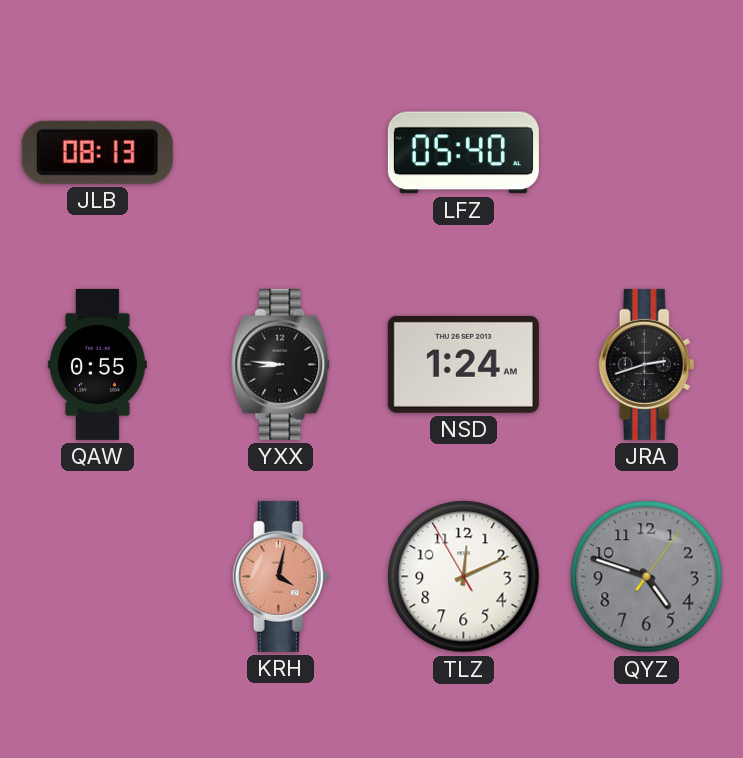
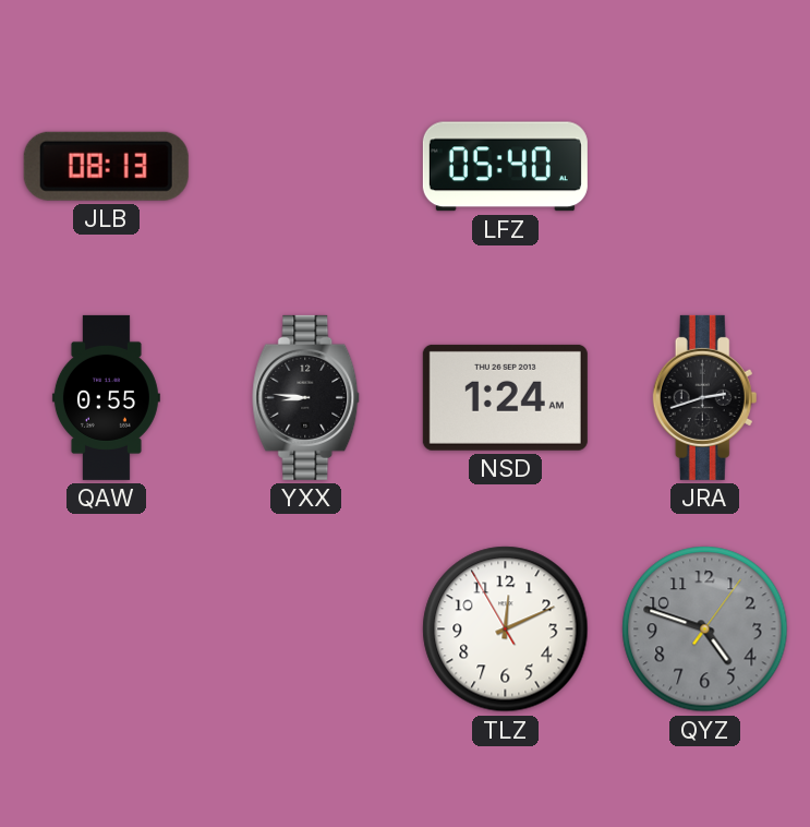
KRH: 4:02 -> none (281, 576)
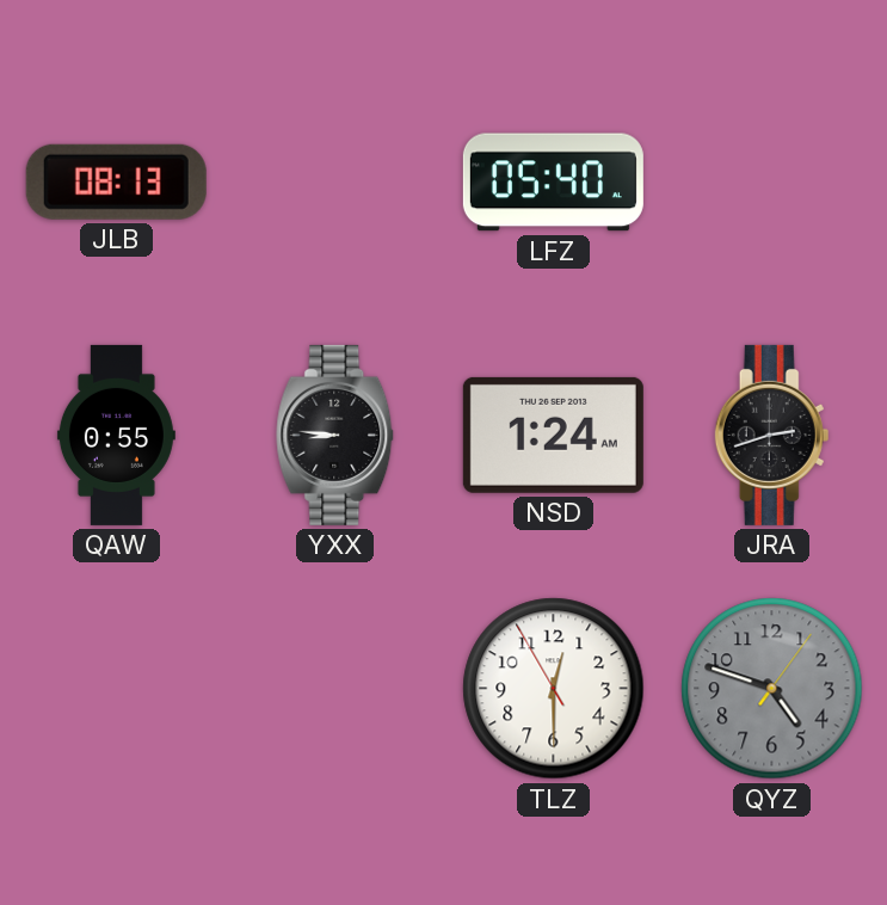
TLZ: 12:10 -> 12:29 (554, 689)
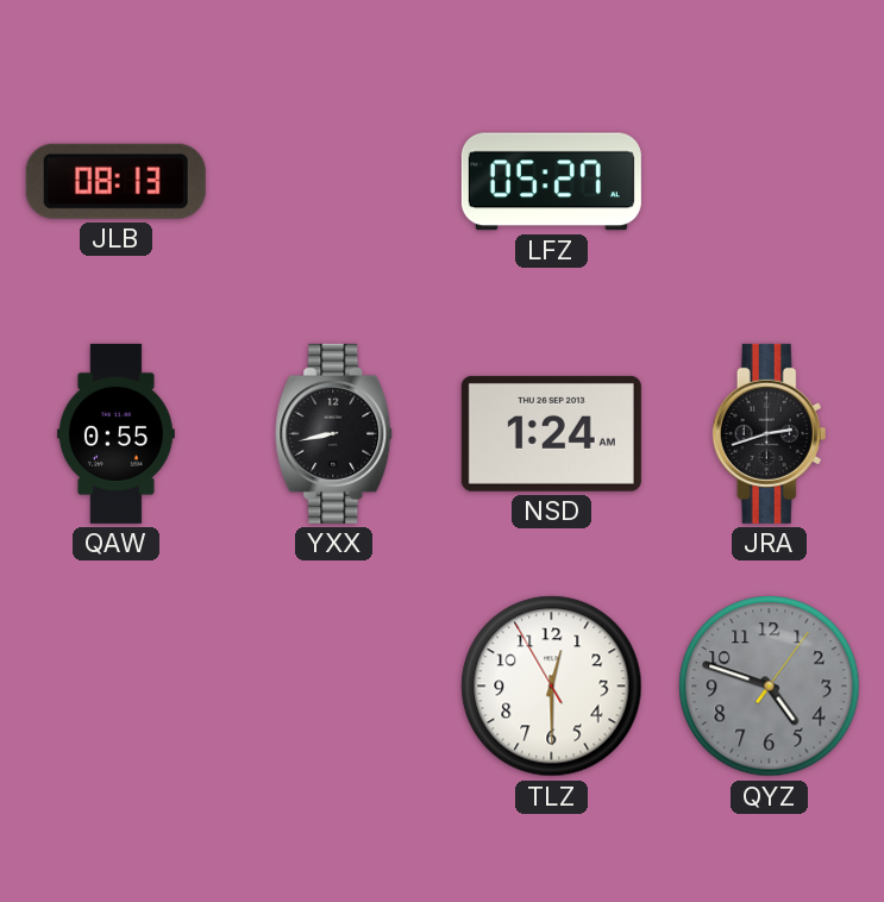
LFZ: 05:40 -> 05:27 (551, 182)
YXX: 8:46 -> 8:43 (334, 433)
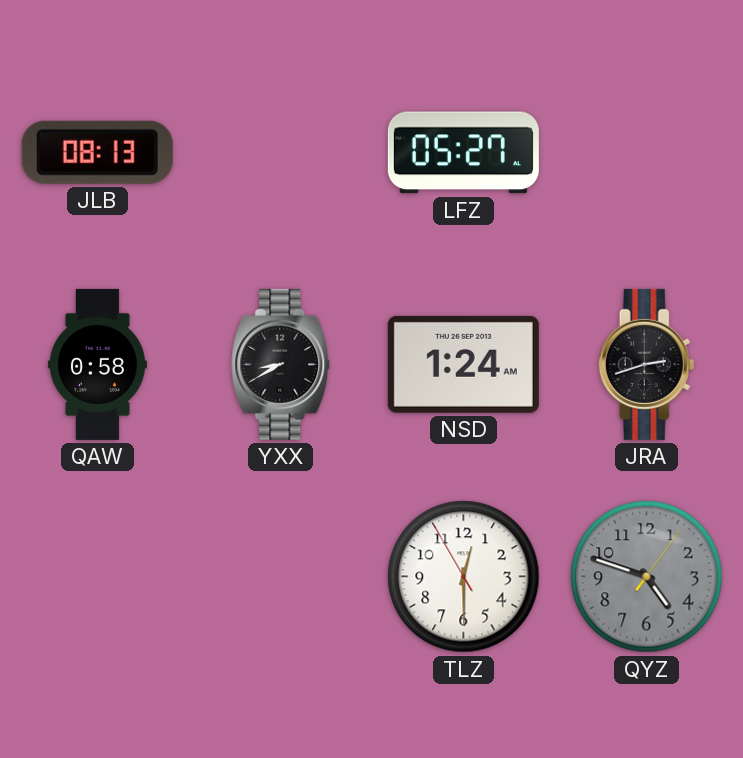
QAW: 0:55 -> 0:58 (97, 364)
YXX: 8:43 -> 8:40 (281, 364)
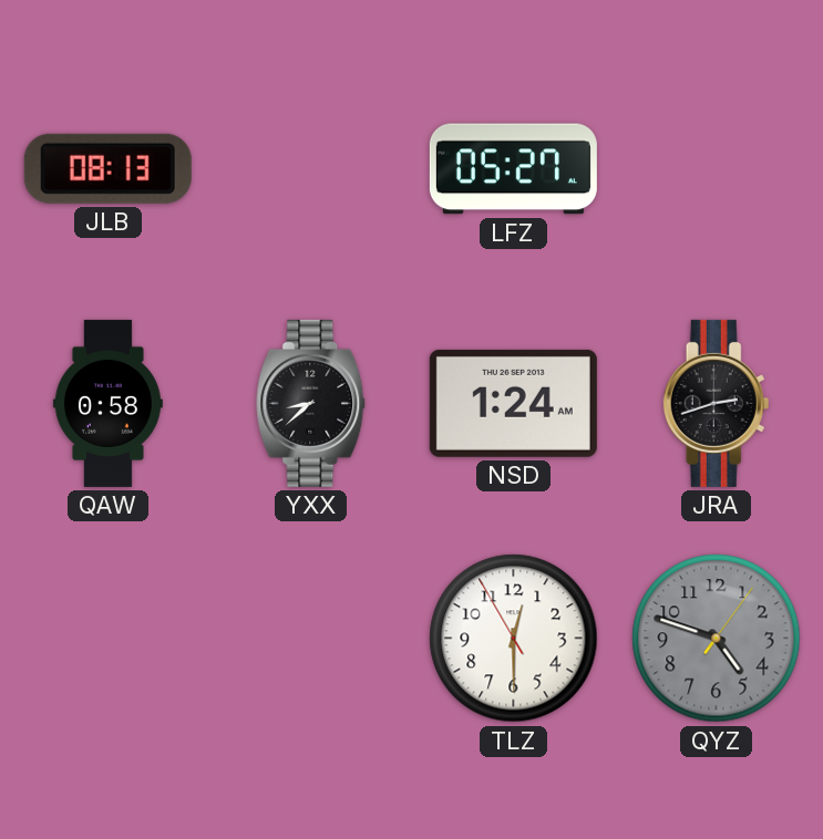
YXX: 8:40 -> 8:38 (311, 403)
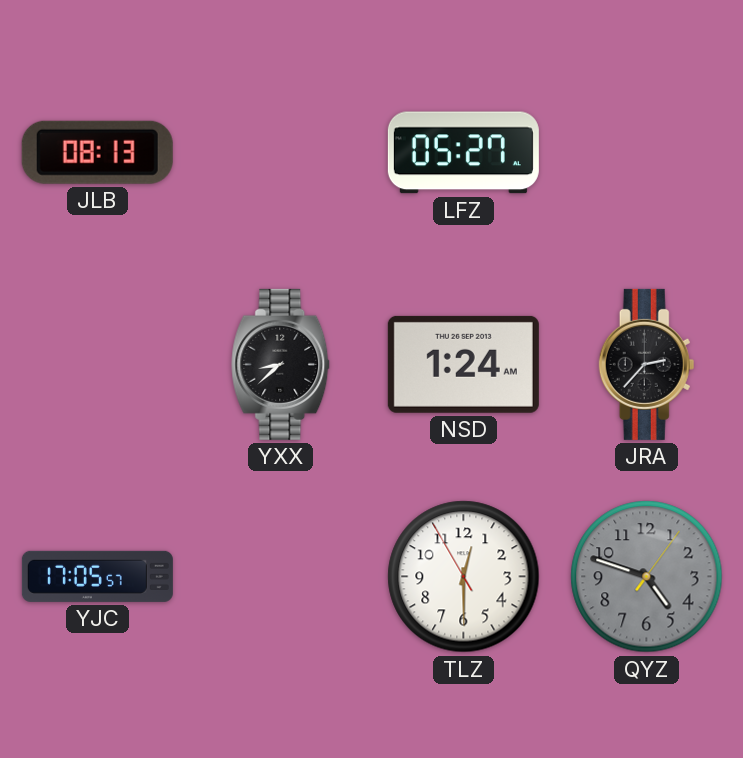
QAW: 0:58 -> none (107, 403)
JRA: 2:42 -> 2:37 (647, 364)
YJC: none -> 17:05 (97, 576)
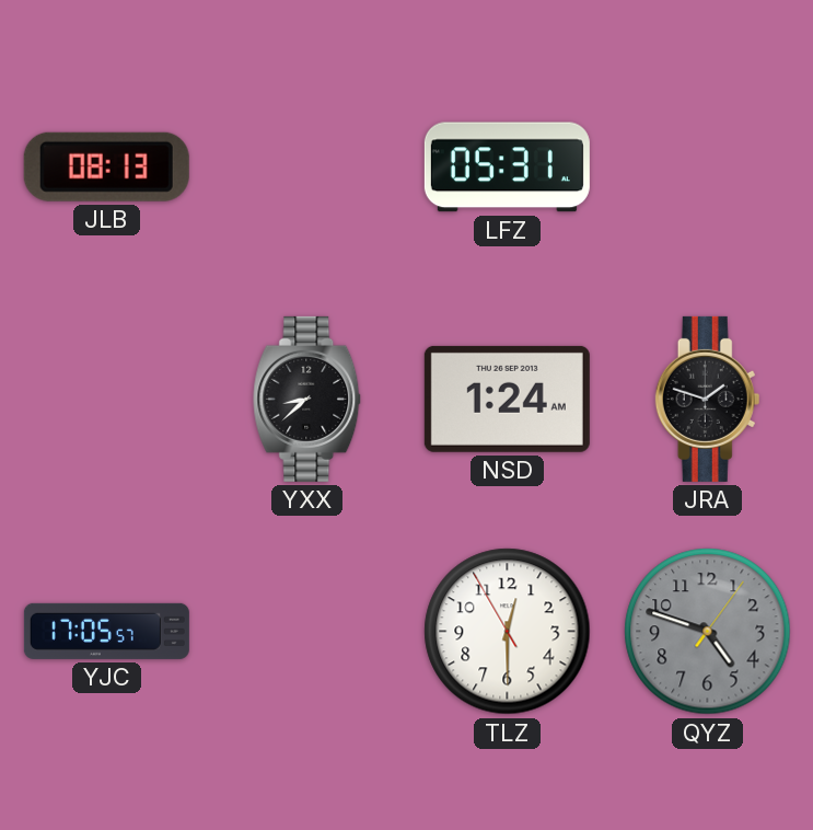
LFZ: 05:27 -> 05:31 (507, 168)
JRA: 2:37 -> 1:48 (708, 399)
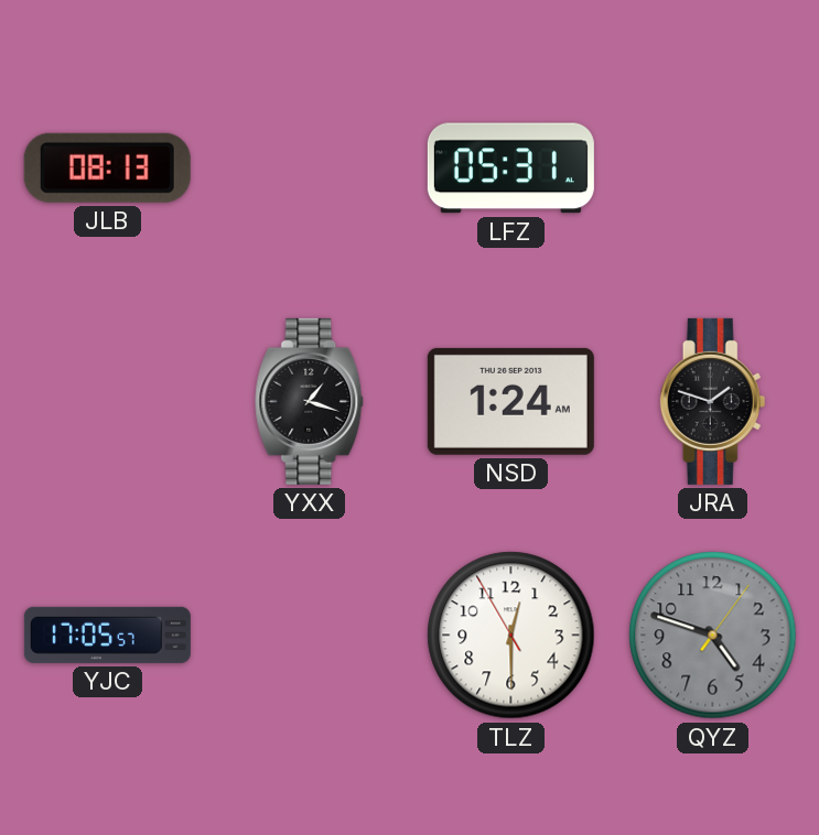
YXX: 8:38 -> 1:18 (310, 401)
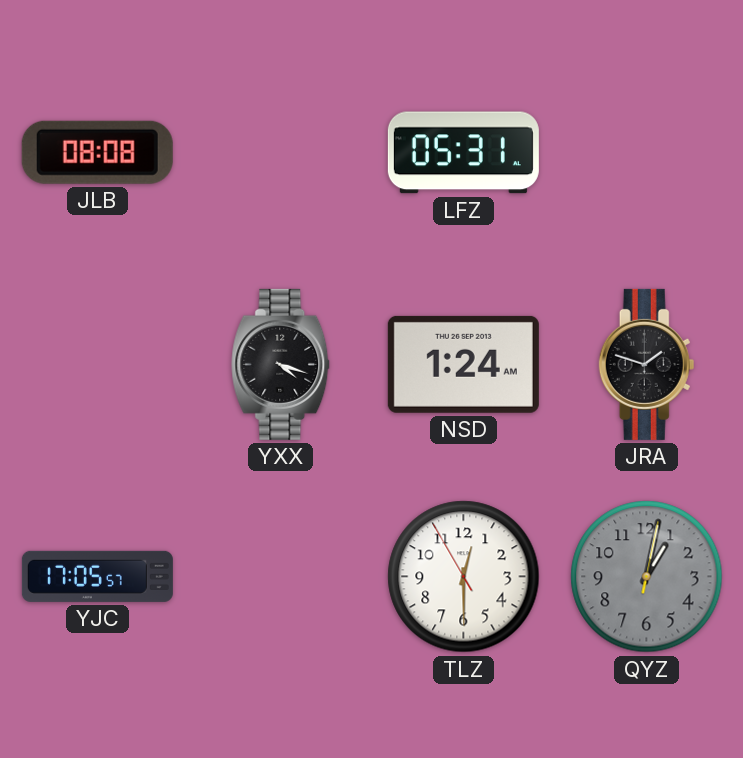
JLB: 08:13 -> 08:08 (97, 152)
YXX: 1:18 -> 4:18 (281, 364)
QYZ: 4:48 -> 1:02 (647, 577)
